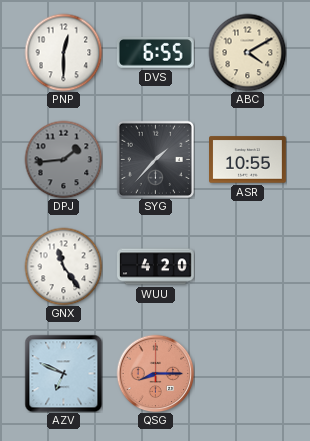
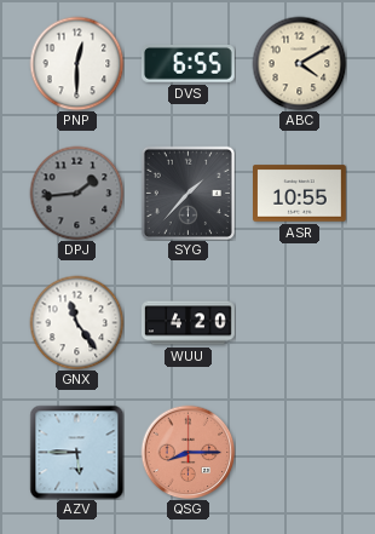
AZV: 6:49 -> 5:45 (76, 452)
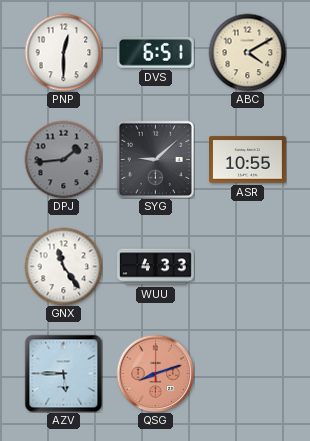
DVS: 6:55 -> 6:51 (155, 53)
SYG: 1:37 -> 9:08 (155, 159)
WUU: 4:20 -> 4:33 (156, 267)
QSG: 8:15 -> 8:12 (155, 373)
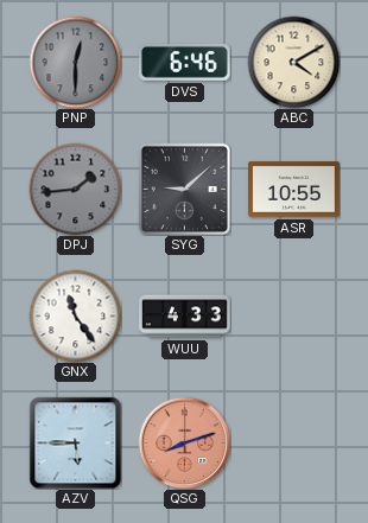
PNP dial: white -> grey (75, 62)
DVS: 6:51 -> 6:46 (184, 63)
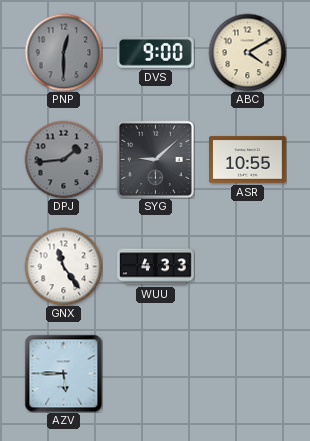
DVS: 6:46 -> 9:00 (155, 53)
QSG: 8:12 -> none (184, 442)
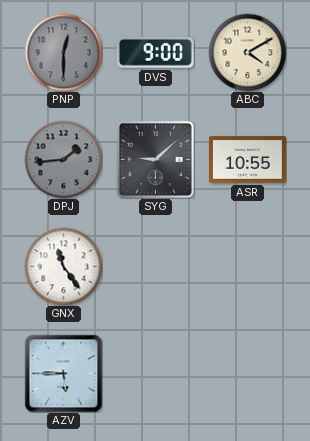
WUU: 4:33 -> none (156, 267)
